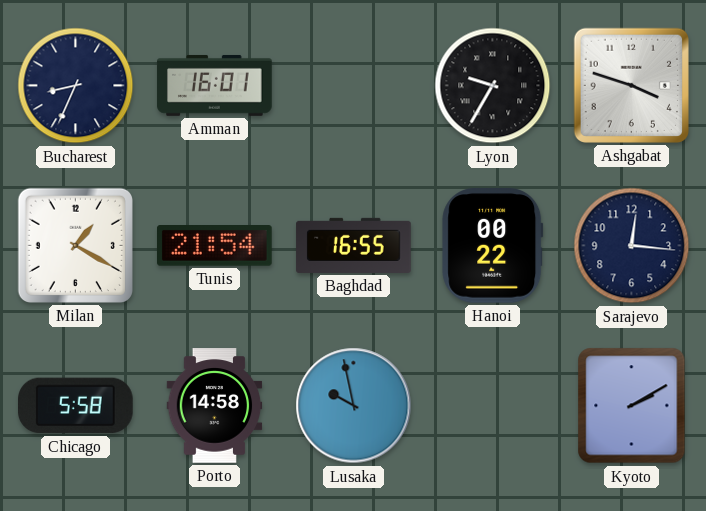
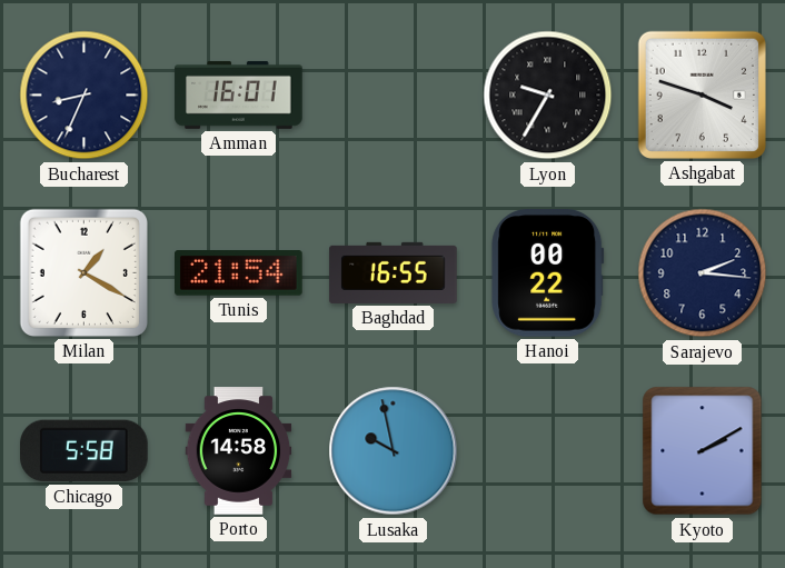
Sarajevo: 12:16 -> 2:16 (703, 273)
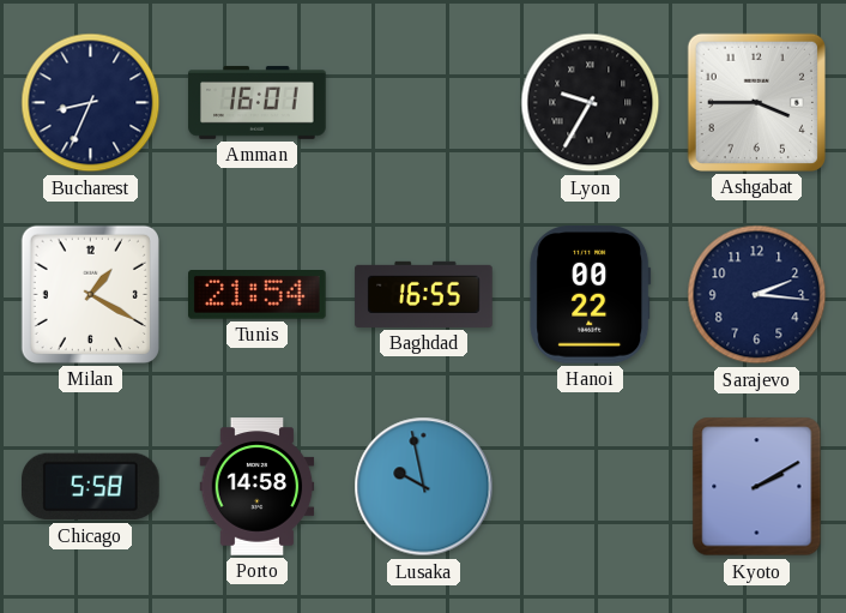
Ashgabat: 3:48 -> 3:45 (756, 102)
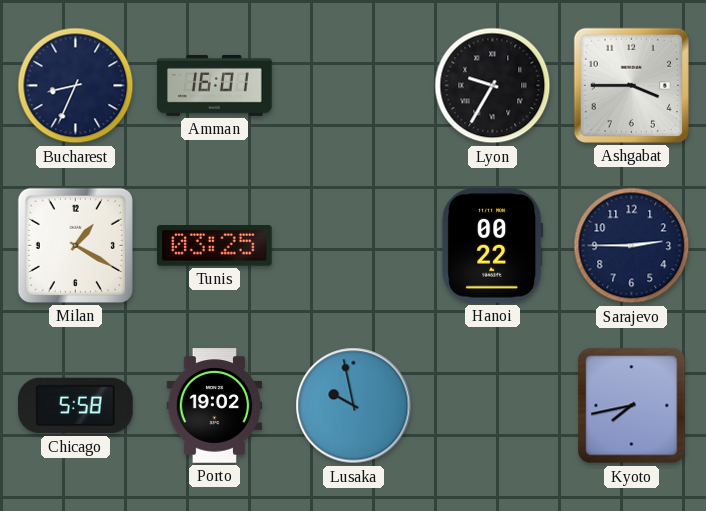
Tunis: 21:54 -> 03:25 (215, 246)
Baghdad: 16:55 -> none (424, 294)
Sarajevo: 2:16 -> 2:45 (632, 246)
Porto: 14:58 -> 19:02 (215, 406)
Kyoto: 2:10 -> 7:43 (632, 406)
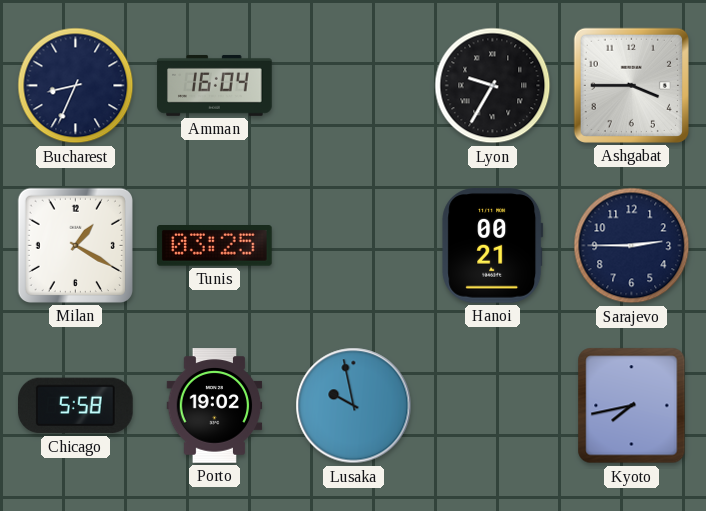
Amman: 16:01 -> 16:04 (215, 85)
Hanoi: 00:22 -> 00:21 (493, 246)
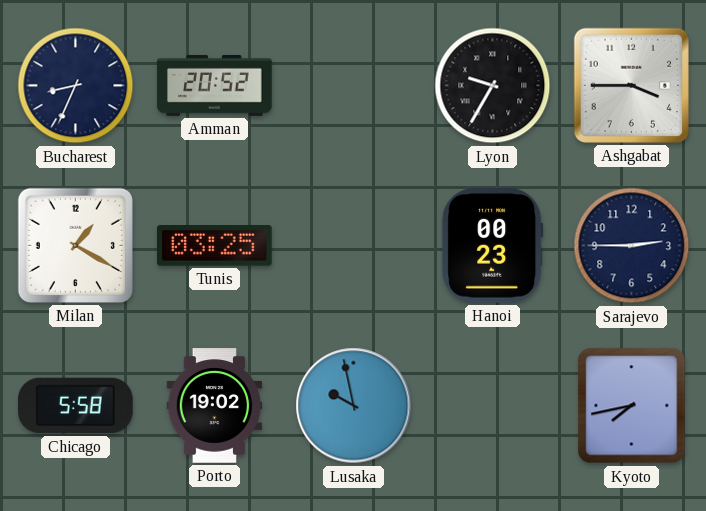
Amman: 16:04 -> 20:52 (215, 85)
Hanoi: 00:21 -> 00:23 (493, 246)
